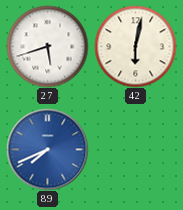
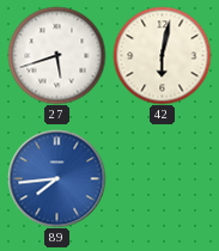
89: 7:41 -> 7:44 (56, 178)
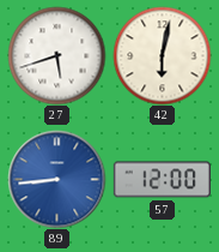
89: 7:44 -> 8:44 (56, 179)
57: none -> 12:00 (162, 180)
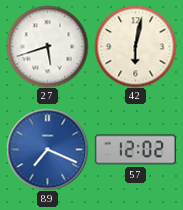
89: 8:44 -> 7:19 (47, 149)
57: 12:00 -> 12:02 (135, 150)
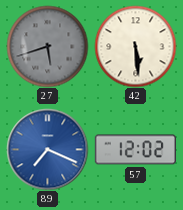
27 dial: white -> grey (47, 46)
42: 6:02 -> 5:29 (135, 46)
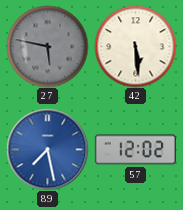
27: 5:42 -> 5:47 (47, 46)
89: 7:19 -> 7:28 (47, 149)
